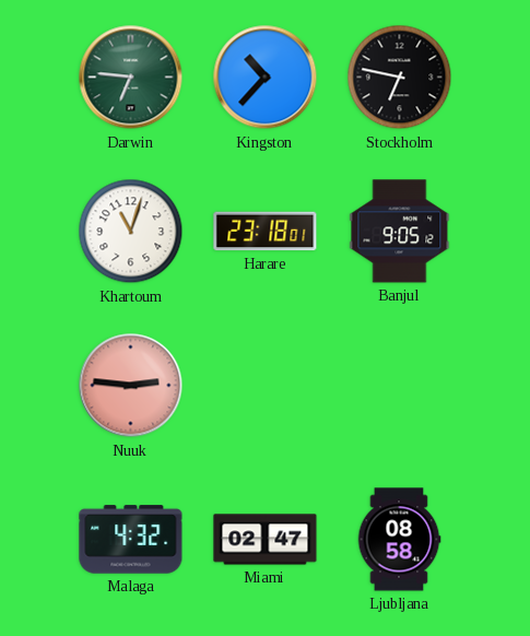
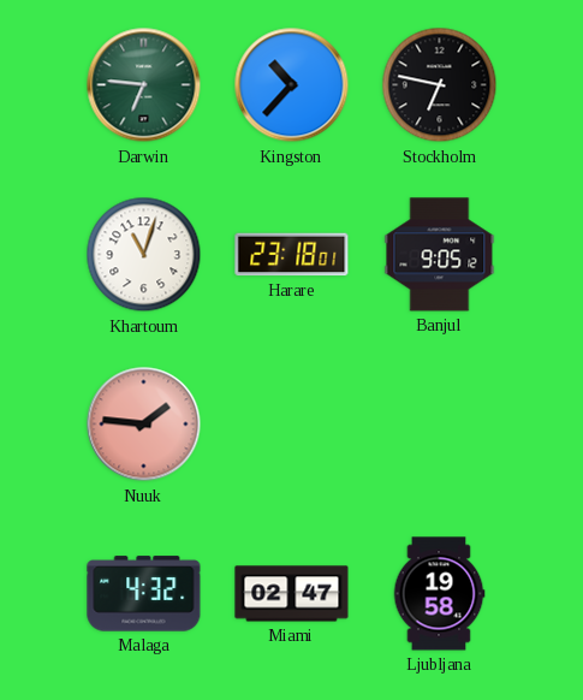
Nuuk: 2:46 -> 1:46 (144, 425)
Ljubljana: 08:58 -> 19:58 (439, 594)
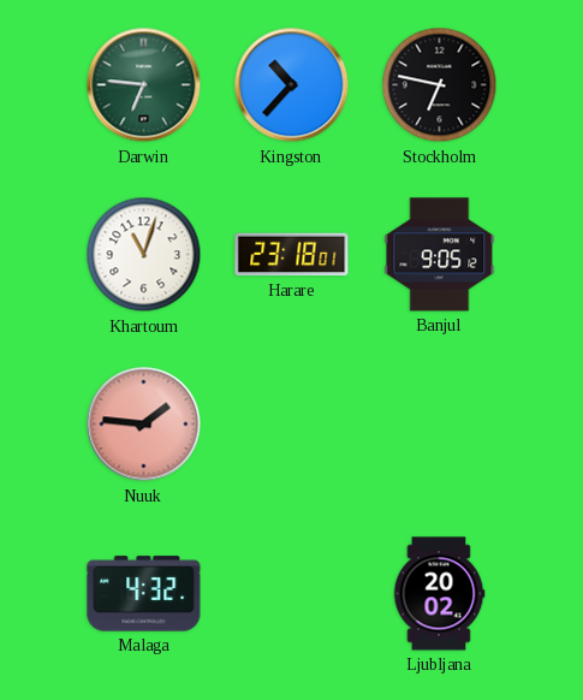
Miami: 02:47 -> none (292, 594)
Ljubljana: 19:58 -> 20:02 (439, 594)
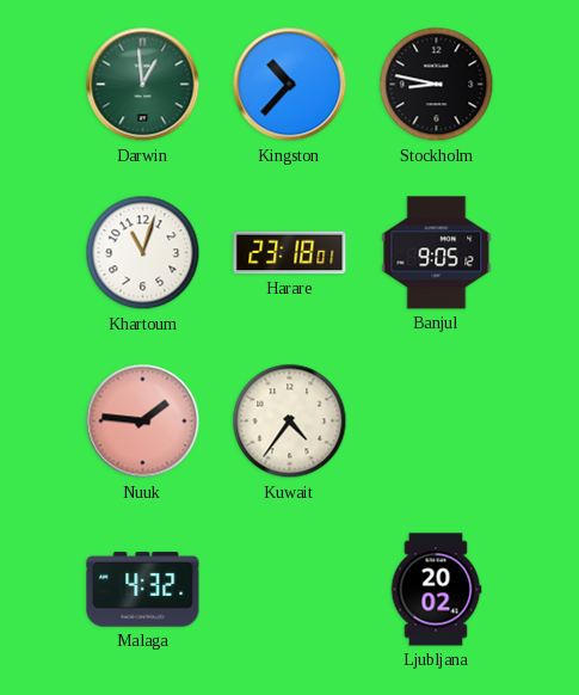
Darwin: 6:46 -> 12:59 (143, 85)
Stockholm: 6:47 -> 8:47 (437, 85)
Kuwait: none -> 4:36 (290, 422)
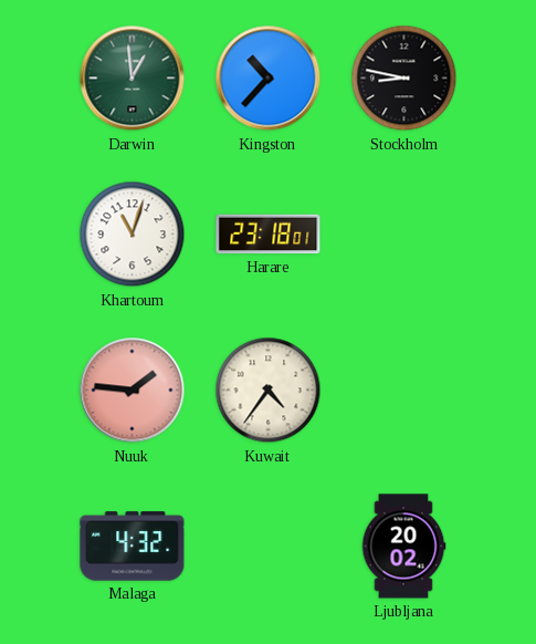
Banjul: 9:05 -> none (437, 253)
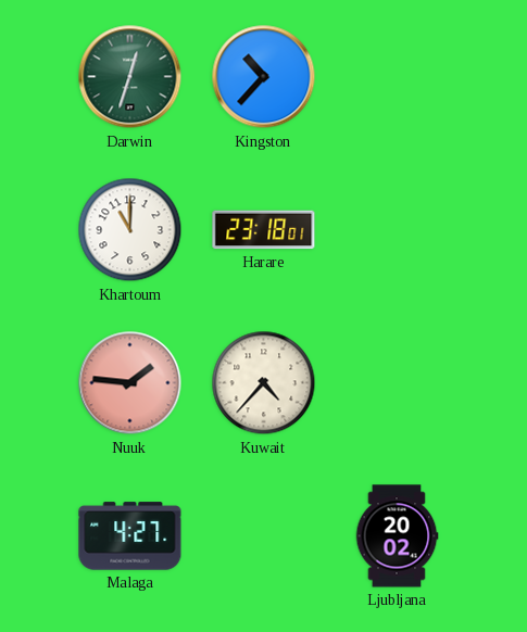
Darwin: 12:59 -> 12:33 (130, 77)
Stockholm: 8:47 -> none (404, 79)
Khartoum: 11:03 -> 11:00 (130, 230)
Kuwait: 4:36 -> 4:37 (264, 383)
Malaga: 4:32 -> 4:27 (130, 536)
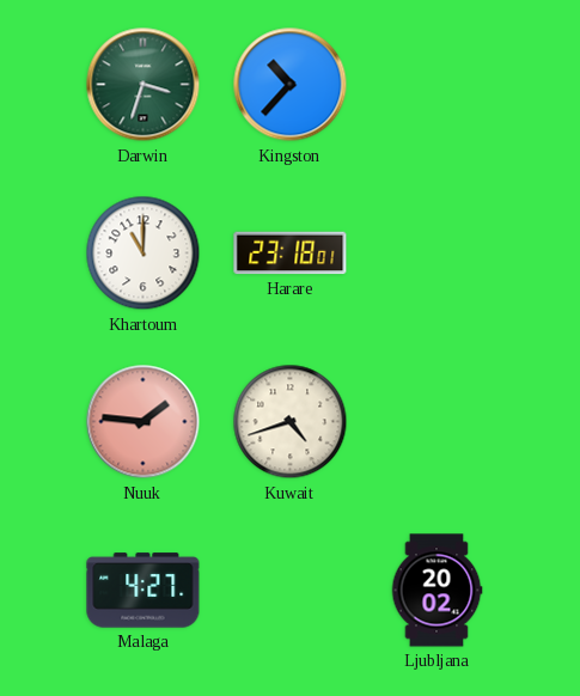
Darwin: 12:33 -> 3:33 (144, 85)
Kuwait: 4:37 -> 4:42 (291, 422)
